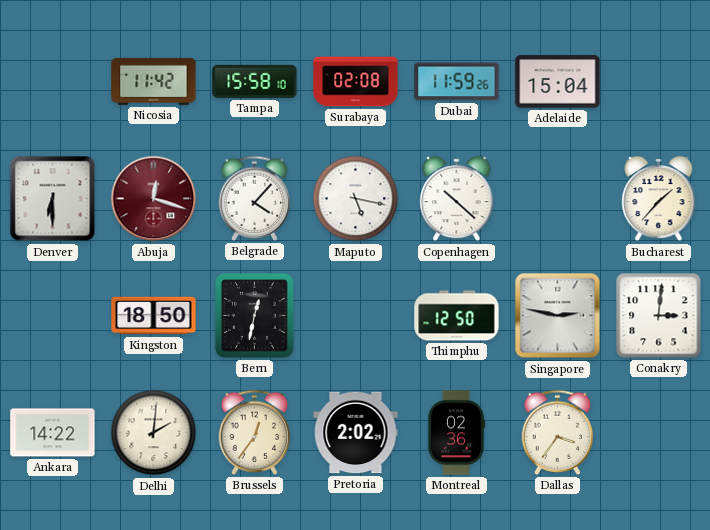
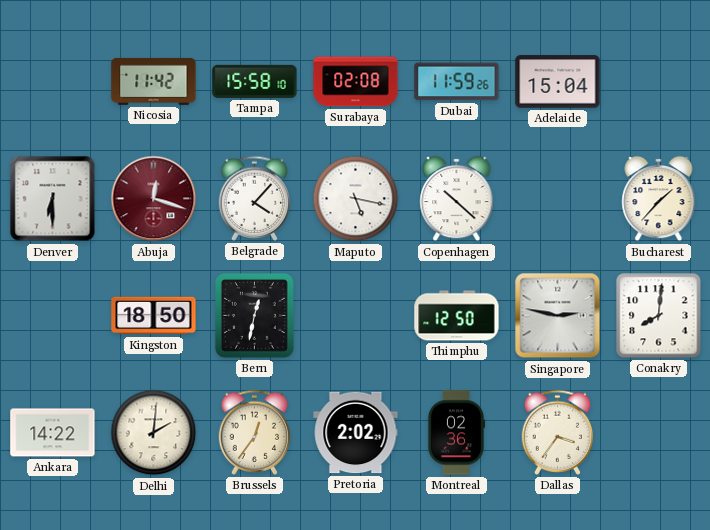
Conakry: 3:01 -> 8:01 (659, 316)
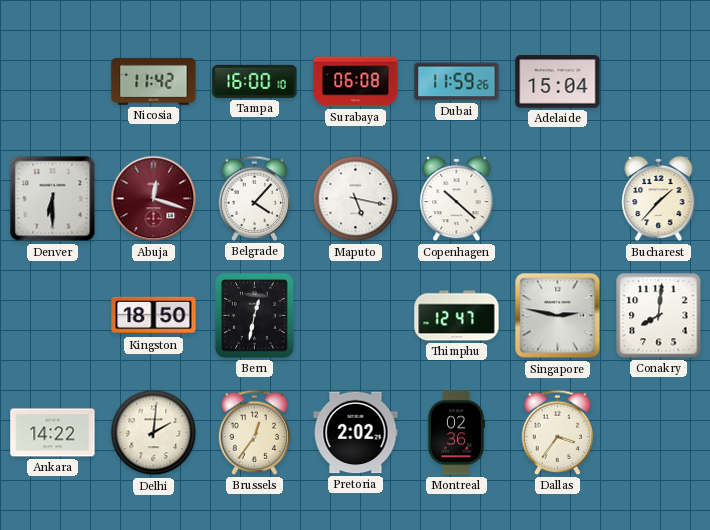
Tampa: 15:58 -> 16:00 (255, 81)
Surabaya: 02:08 -> 06:08 (356, 82)
Thimphu: 12:50 -> 12:47 (457, 316)
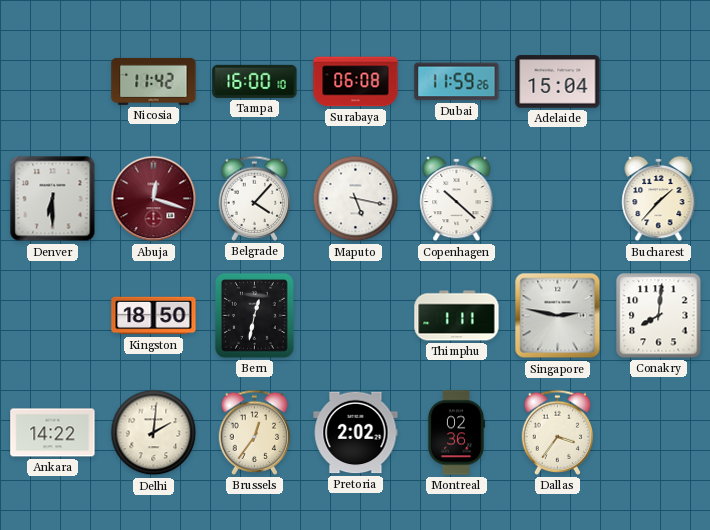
Thimphu: 12:47 -> 1:11 (457, 316)
